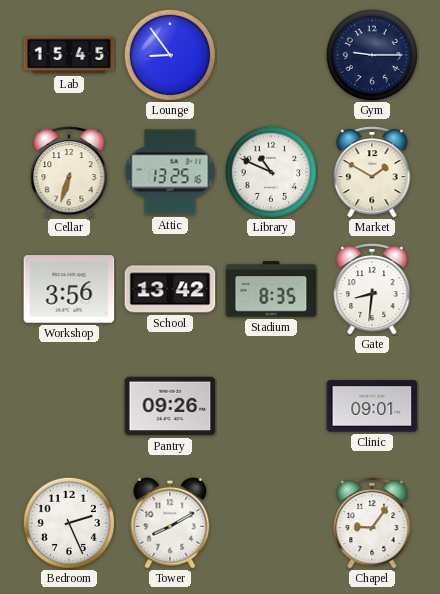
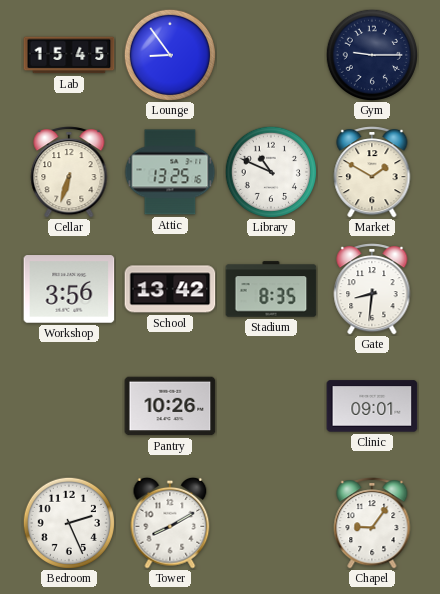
Pantry: 09:26 -> 10:26 (170, 406)
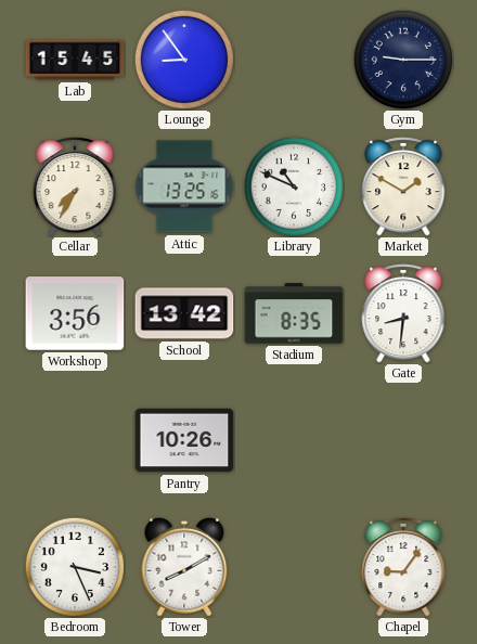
Cellar: 6:33 -> 7:35 (75, 188)
Clinic: 09:01 -> none (372, 406)
Bedroom: 2:26 -> 3:26 (74, 566)
